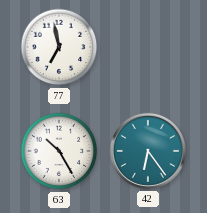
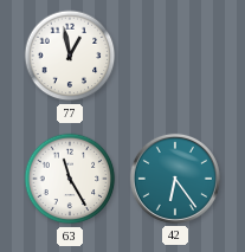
77: 6:58 -> 12:58 (70, 56)
63: 10:25 -> 11:25 (70, 179)
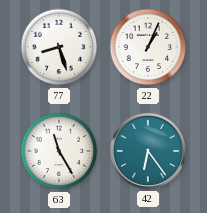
77: 12:58 -> 8:27 (59, 47)
22: none -> 1:04 (148, 47)
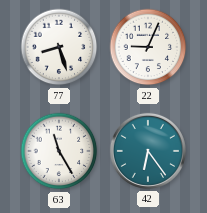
22: 1:04 -> 9:04 (148, 47)
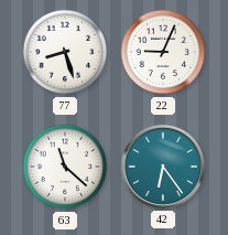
63: 11:25 -> 11:22 (65, 167)
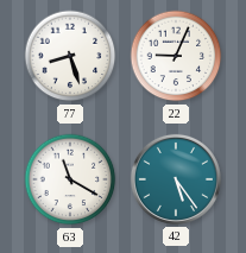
63: 11:22 -> 11:20 (70, 179)
42: 6:24 -> 5:24 (176, 179)
